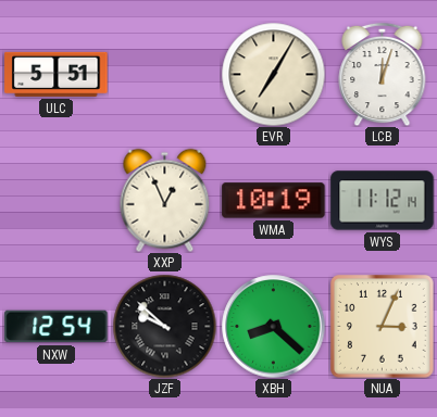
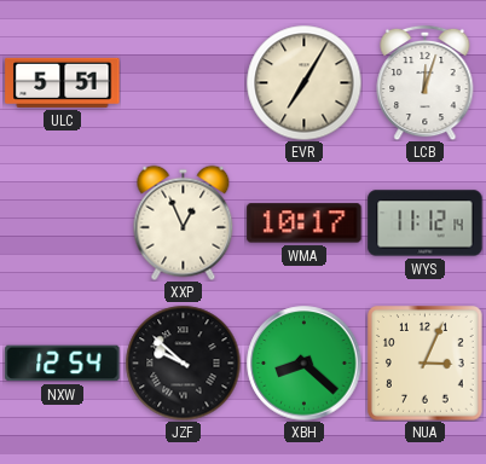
WMA: 10:19 -> 10:17 (305, 224)
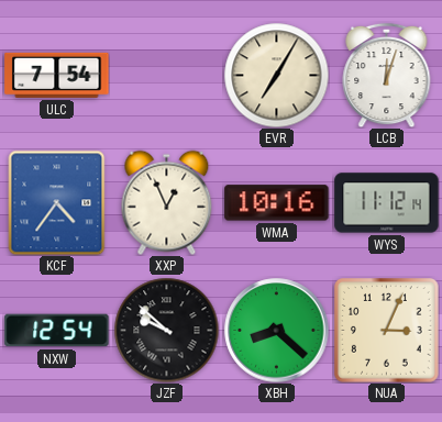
ULC: 5:51 -> 7:54 (57, 75)
KCF: none -> 4:36 (57, 202)
WMA: 10:17 -> 10:16 (277, 203)
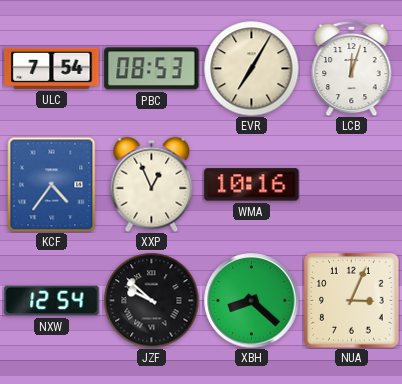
PBC: none -> 08:53 (152, 69)
WYS: 11:12 -> none (387, 203)
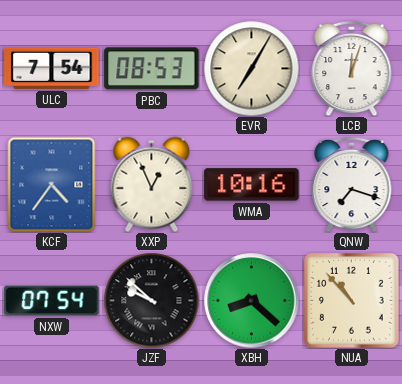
QNW: none -> 7:18 (352, 184)
NXW: 12:54 -> 07:54 (52, 301)
NUA: 3:04 -> 10:53 (352, 301)
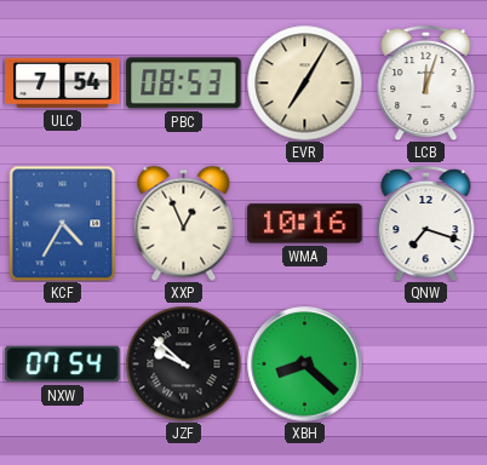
KCF: 4:36 -> 4:35 (63, 223)
NUA: 10:53 -> none (352, 301)
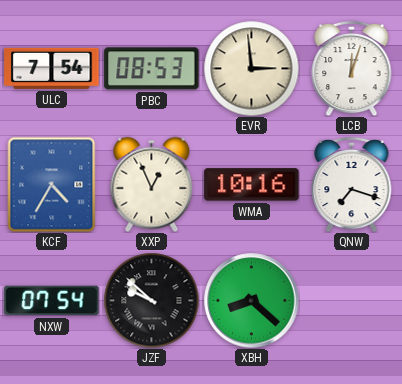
EVR: 7:05 -> 2:59 (251, 68)
